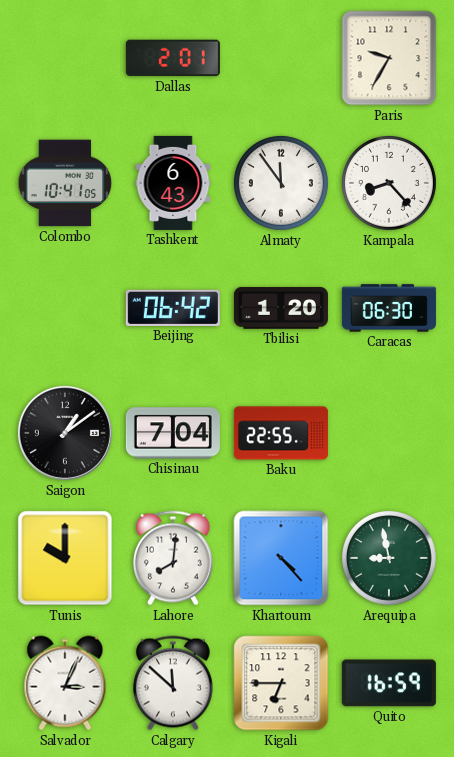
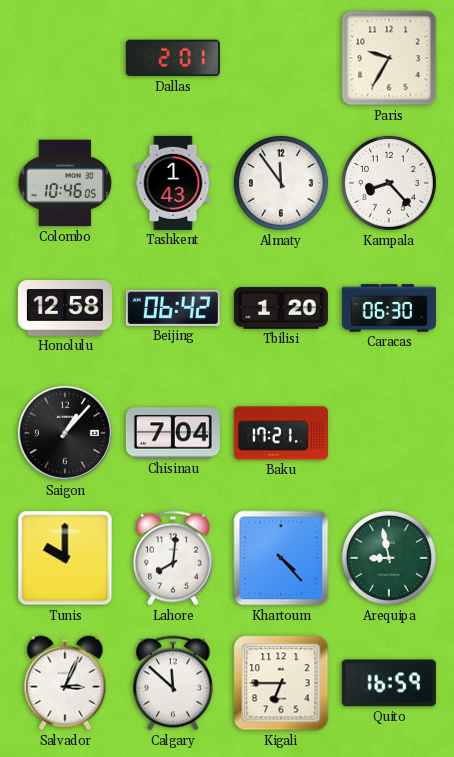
Colombo: 10:41 -> 10:46 (65, 183)
Tashkent: 6:43 -> 1:43 (173, 183)
Honolulu: none -> 12:58 (65, 308)
Saigon: 1:09 -> 1:07 (65, 433)
Baku: 22:55 -> 17:21 (281, 433)
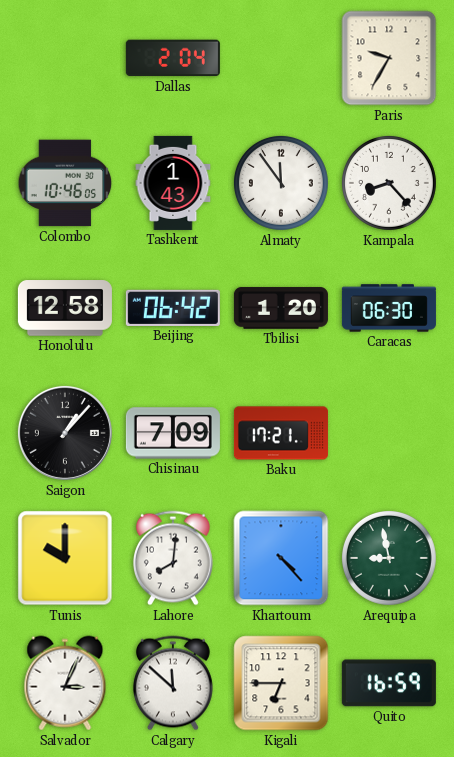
Dallas: 2:01 -> 2:04 (173, 58)
Chisinau: 7:04 -> 7:09 (173, 433)
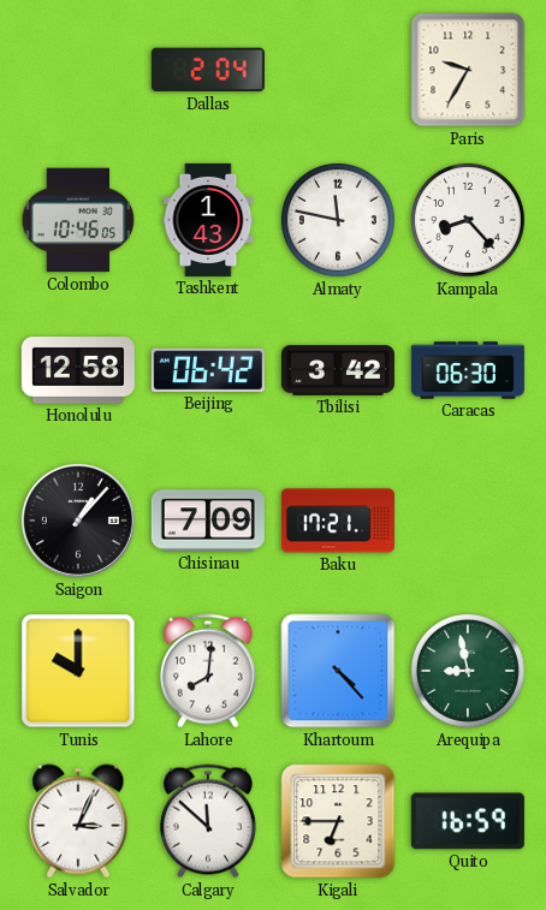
Almaty: 11:54 -> 11:47 (338, 220)
Tbilisi: 1:20 -> 3:42 (338, 370)
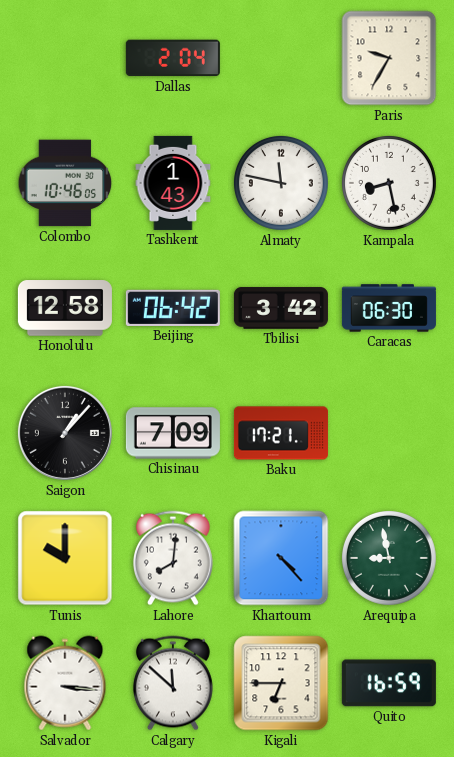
Kampala: 8:23 -> 8:28 (389, 183)
Salvador: 3:04 -> 3:16 (65, 683)
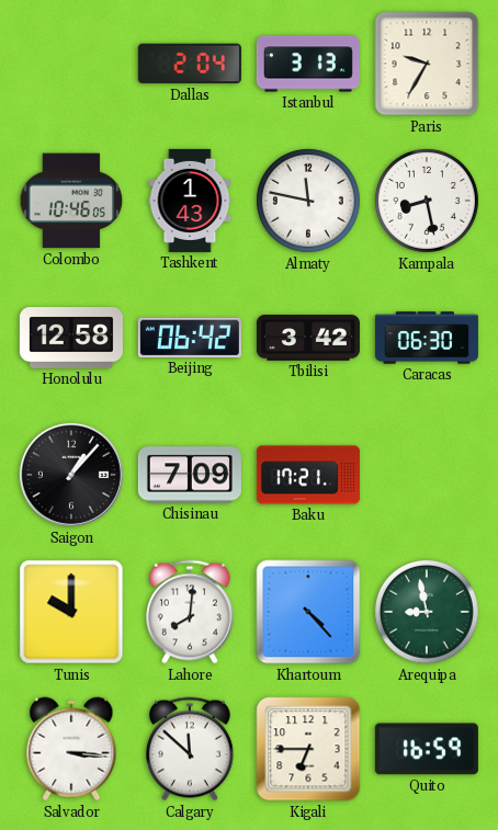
Istanbul: none -> 3:13 (308, 64)
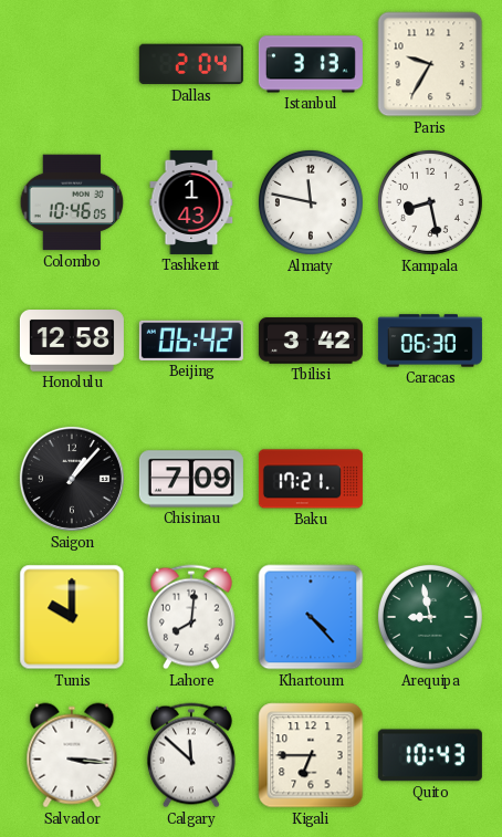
Quito: 16:59 -> 10:43 (430, 755)
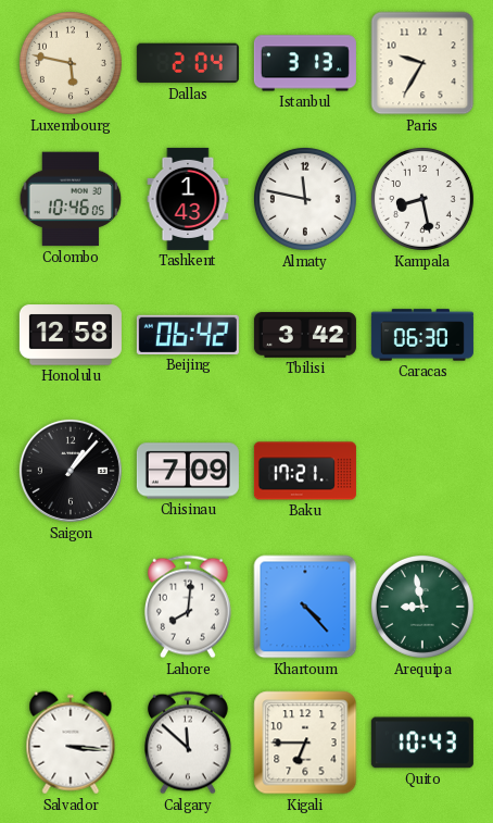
Luxembourg: none -> 5:47 (71, 63)
Tunis: 10:00 -> none (72, 617)
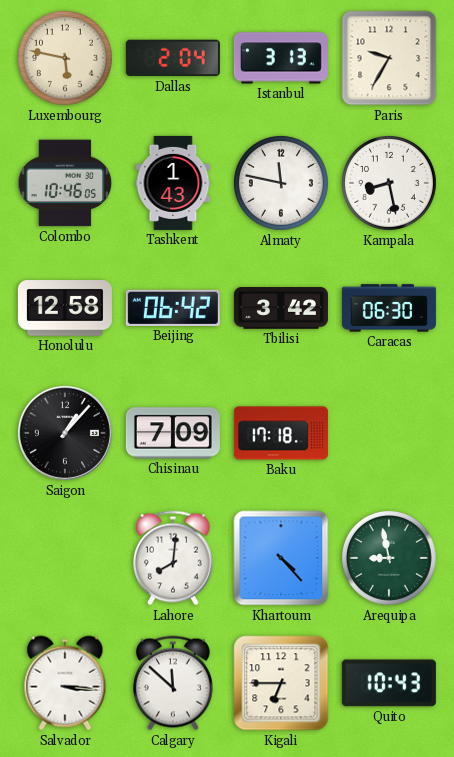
Baku: 17:21 -> 17:18 (281, 433)
